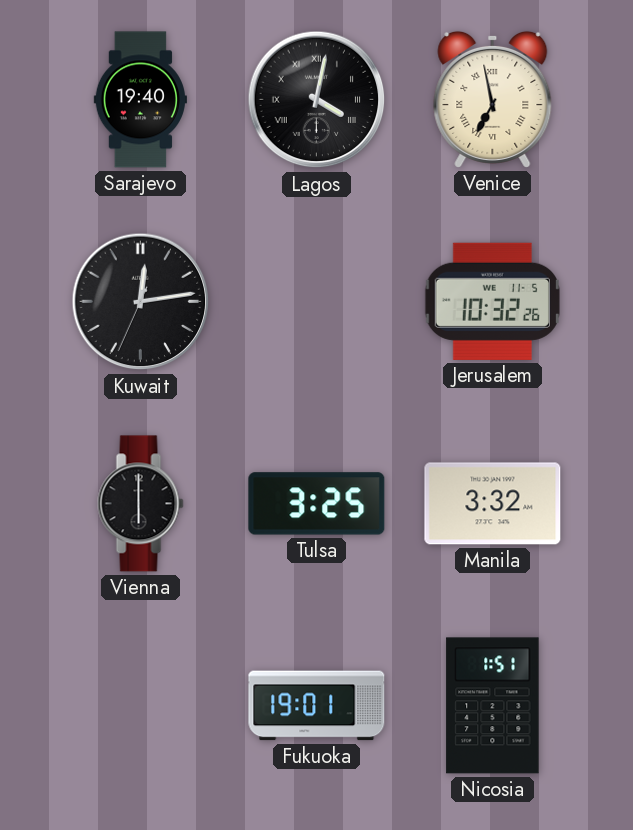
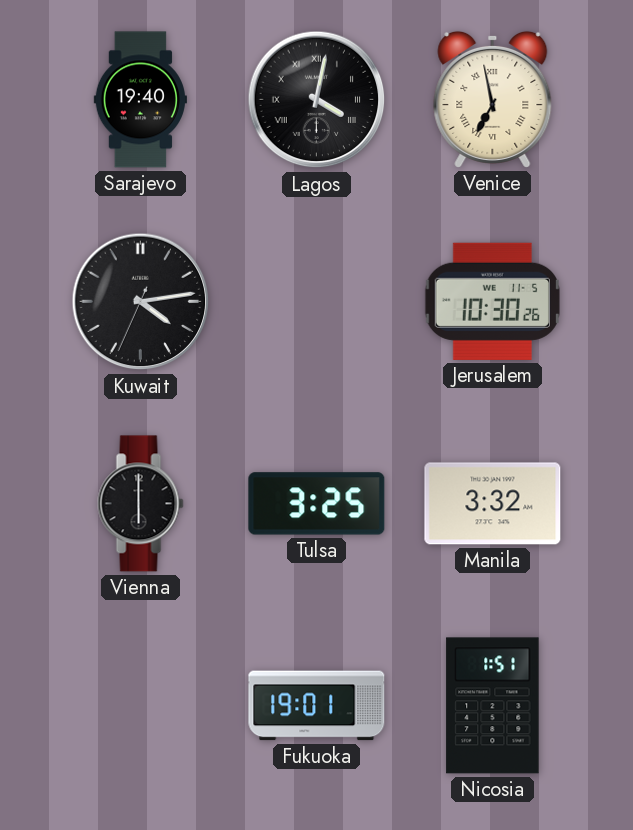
Kuwait: 12:13 -> 4:13 (141, 302)
Jerusalem: 10:32 -> 10:30 (492, 301)
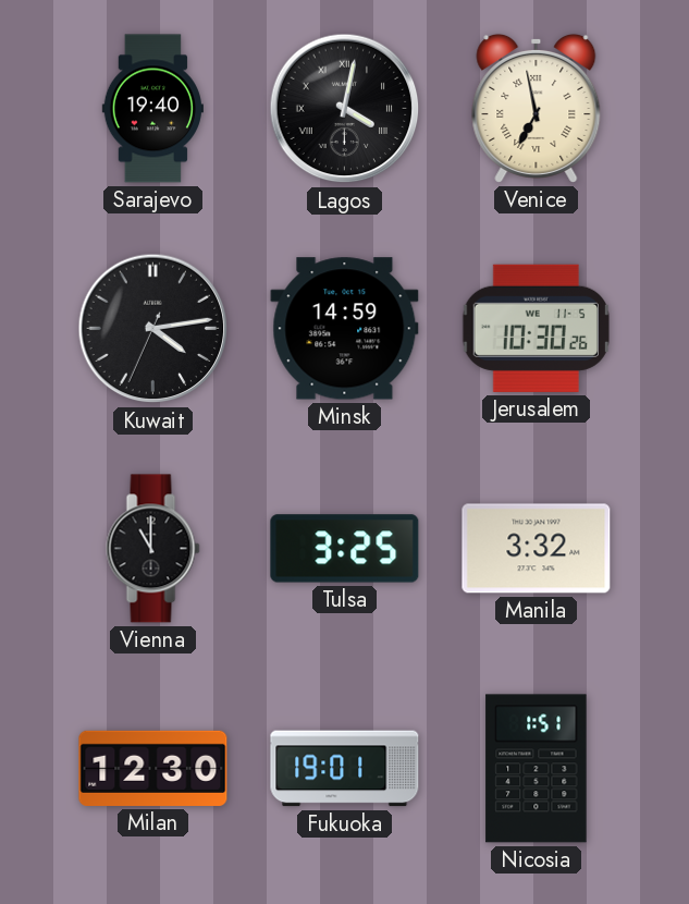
Minsk: none -> 14:59 (345, 329)
Vienna: 6:00 -> 11:00 (153, 549)
Milan: none -> 12:30 (153, 768)
